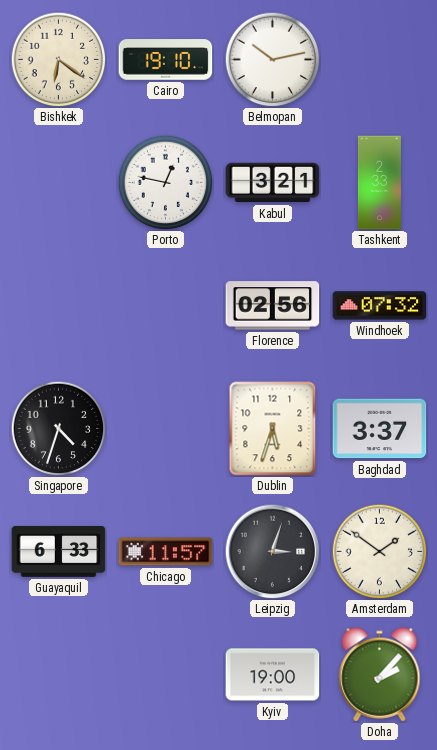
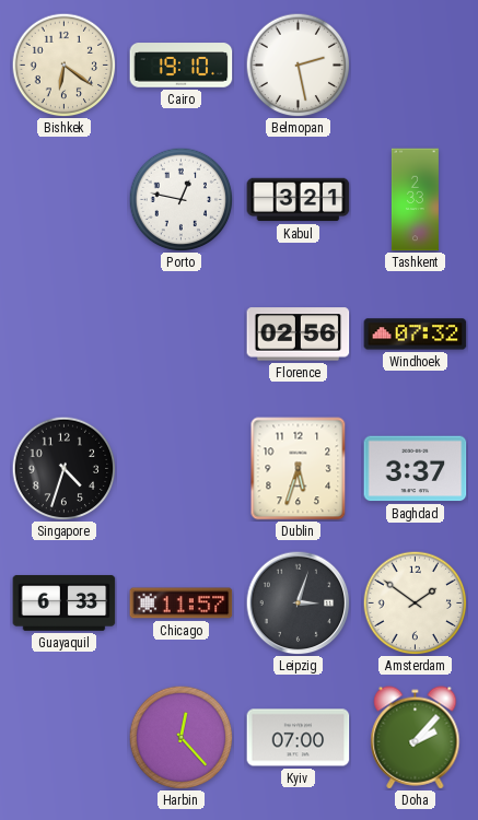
Belmopan: 10:13 -> 2:28 (298, 65)
Harbin: none -> 12:23 (180, 737)
Kyiv: 19:00 -> 07:00 (299, 738)
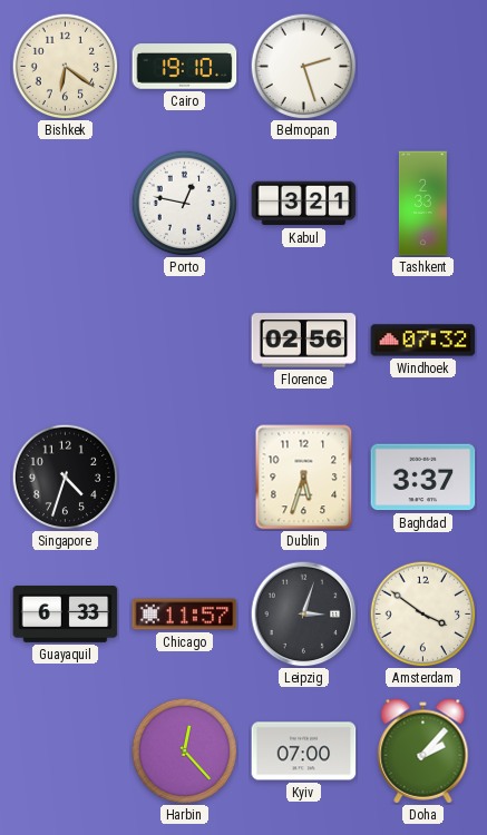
Belmopan: 2:28 -> 2:27 (303, 66)
Amsterdam: 1:51 -> 3:51 (422, 613)
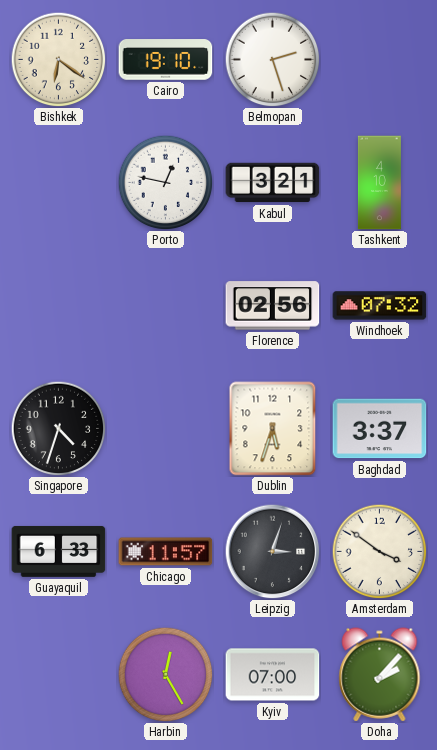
Tashkent: 2:33 -> 4:10 (379, 183)
Harbin: 12:23 -> 12:25 (165, 674)
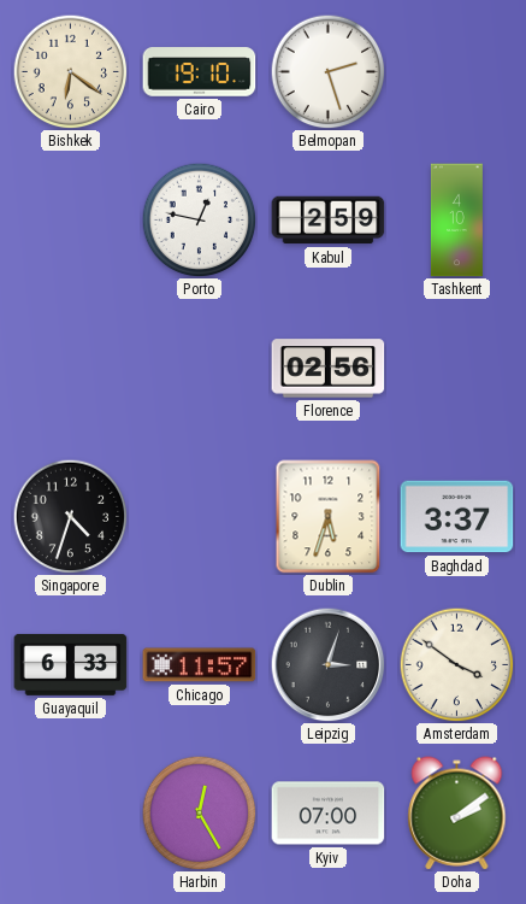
Kabul: 3:21 -> 2:59 (329, 221)
Windhoek: 07:32 -> none (380, 306)
Doha: 2:07 -> 2:09 (457, 814)
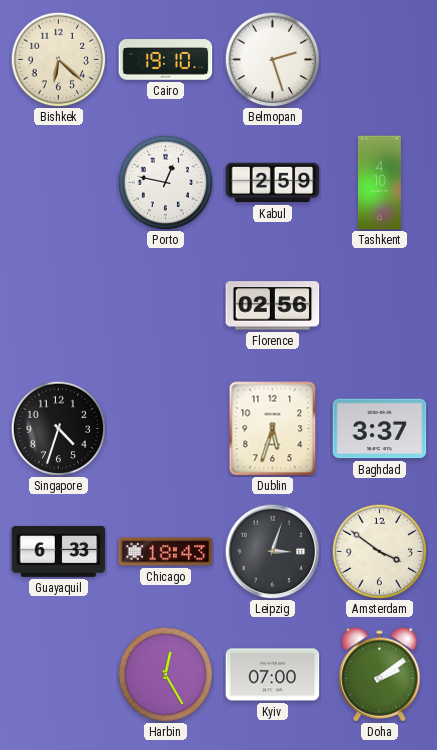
Bishkek: 6:21 -> 6:22 (58, 59)
Chicago: 11:57 -> 18:43 (166, 552)
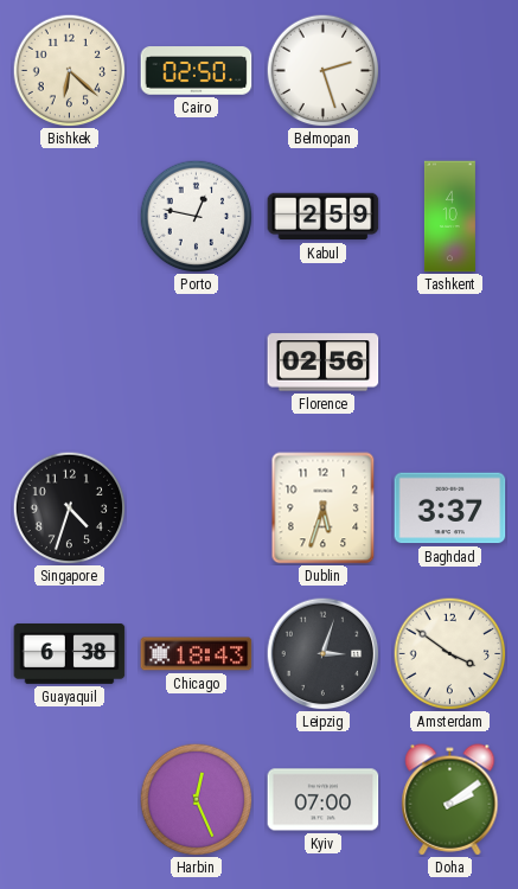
Cairo: 19:10 -> 02:50 (197, 71)
Guayaquil: 6:33 -> 6:38 (70, 653)
Harbin: 12:25 -> 12:26 (196, 799)
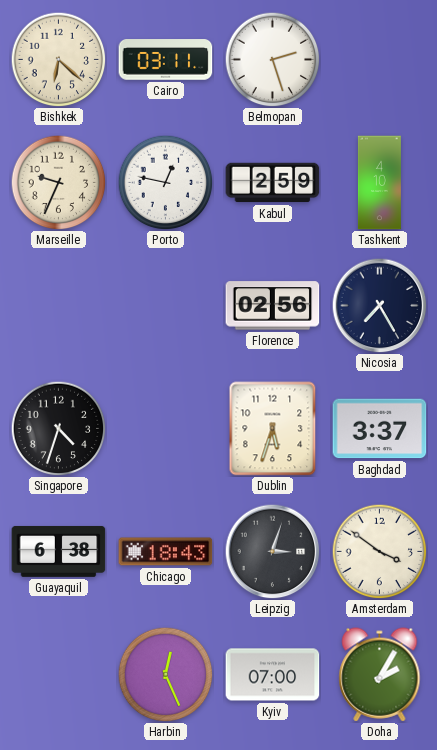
Cairo: 02:50 -> 03:11 (166, 60)
Marseille: none -> 9:34 (58, 182)
Nicosia: none -> 7:25 (379, 305)
Doha: 2:09 -> 2:05 (380, 675)
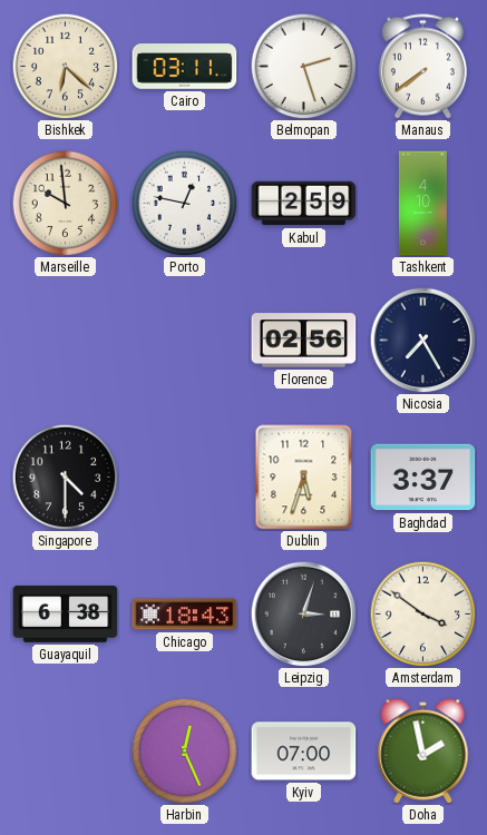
Manaus: none -> 7:39 (422, 67)
Marseille: 9:34 -> 9:59 (65, 203)
Singapore: 4:33 -> 4:30 (65, 477)
Doha: 2:05 -> 1:58 (423, 751)
